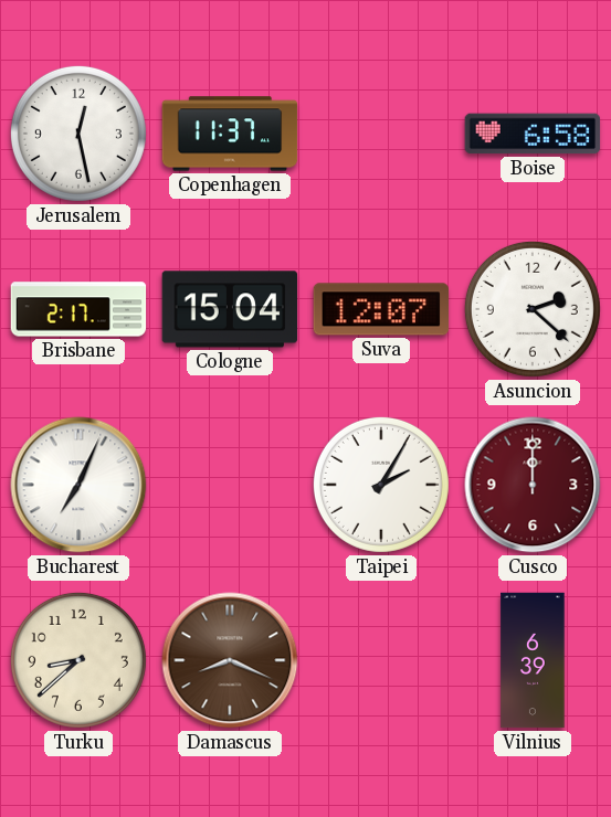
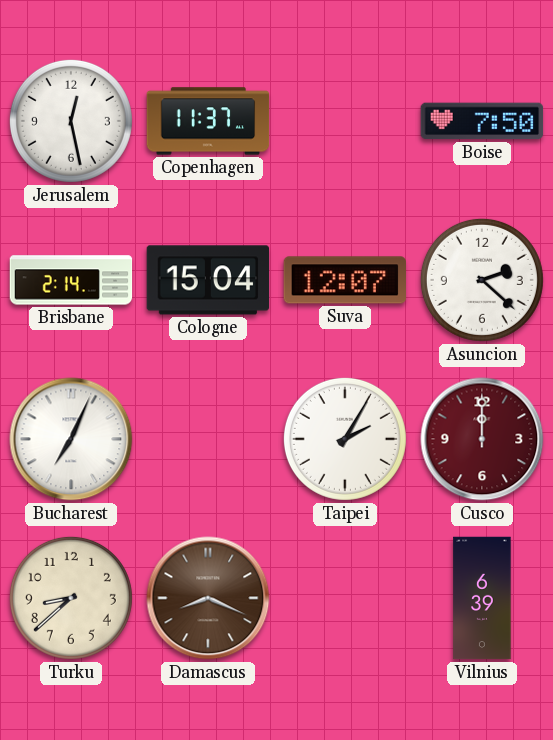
Boise: 6:58 -> 7:50 (482, 121)
Brisbane: 2:17 -> 2:14 (71, 280)
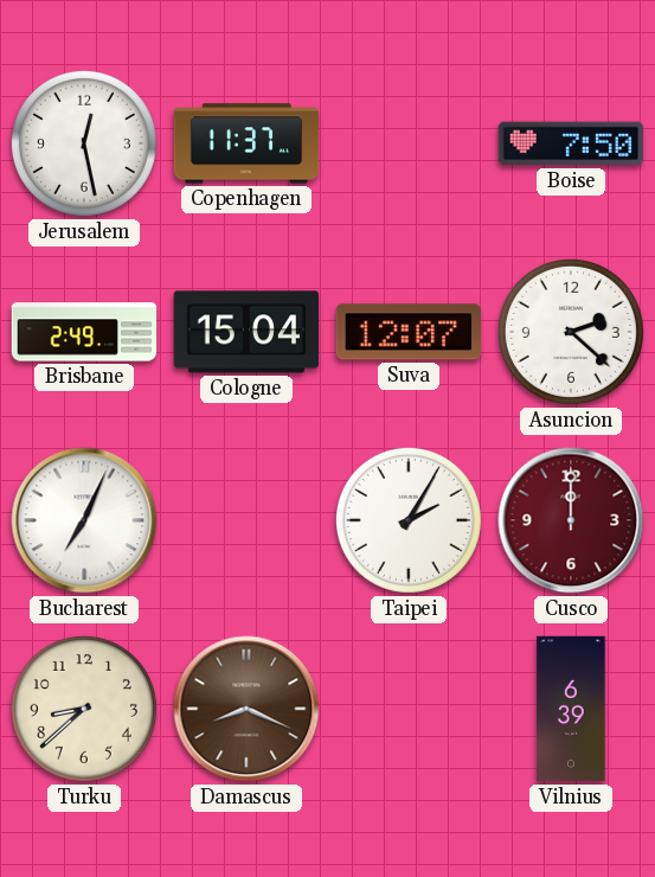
Brisbane: 2:14 -> 2:49 (84, 332)
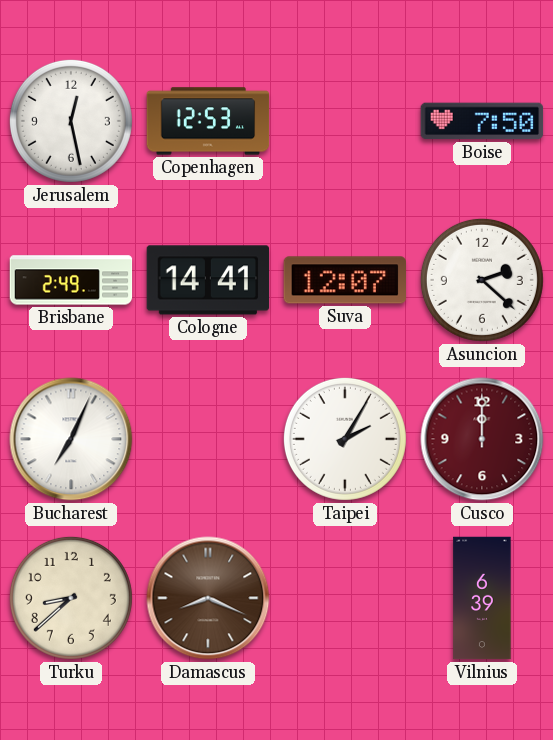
Copenhagen: 11:37 -> 12:53 (208, 121)
Cologne: 15:04 -> 14:41 (208, 280)
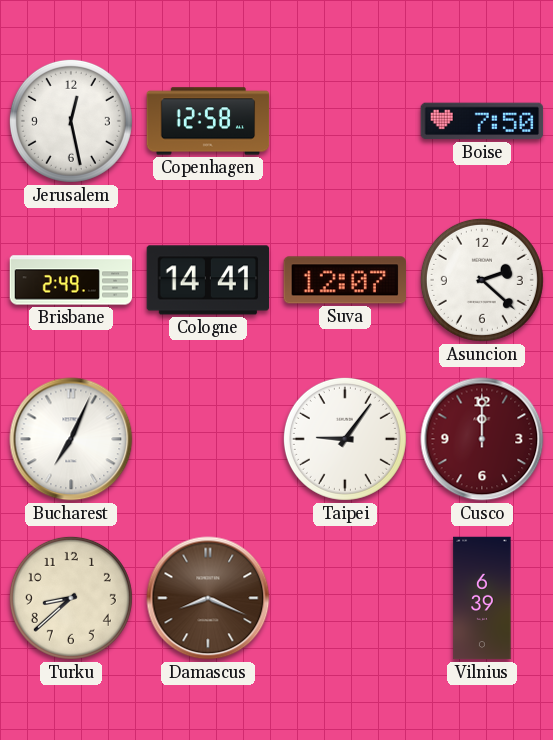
Copenhagen: 12:53 -> 12:58 (208, 121)
Taipei: 2:05 -> 9:06 (345, 439)
